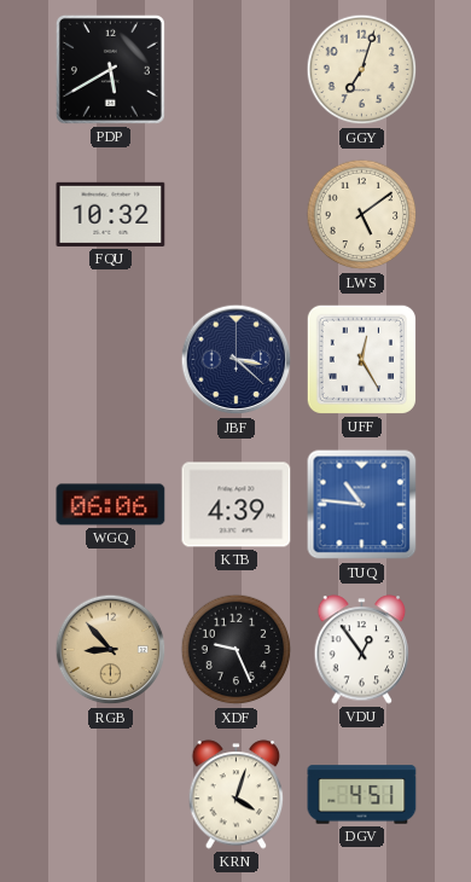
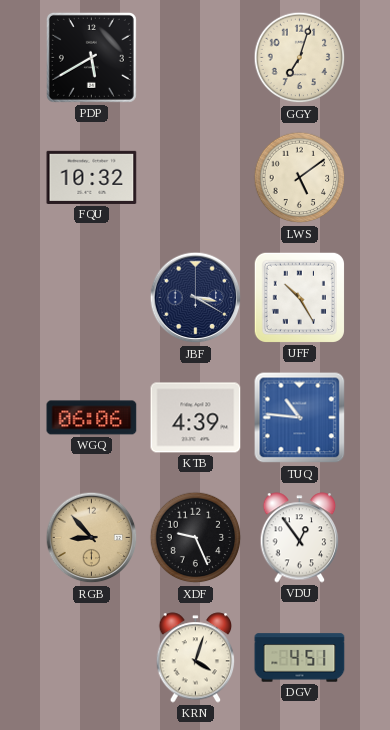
JBF: 3:22 -> 3:20 (196, 298)
UFF: 12:25 -> 10:25 (299, 297)
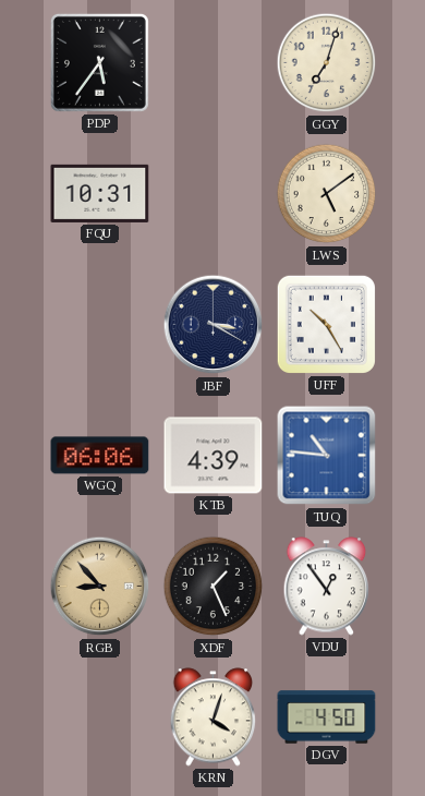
PDP: 5:40 -> 5:36 (99, 62)
FQU: 10:32 -> 10:31 (100, 193)
XDF: 9:26 -> 1:26 (214, 587)
DGV: 4:51 -> 4:50 (327, 717)
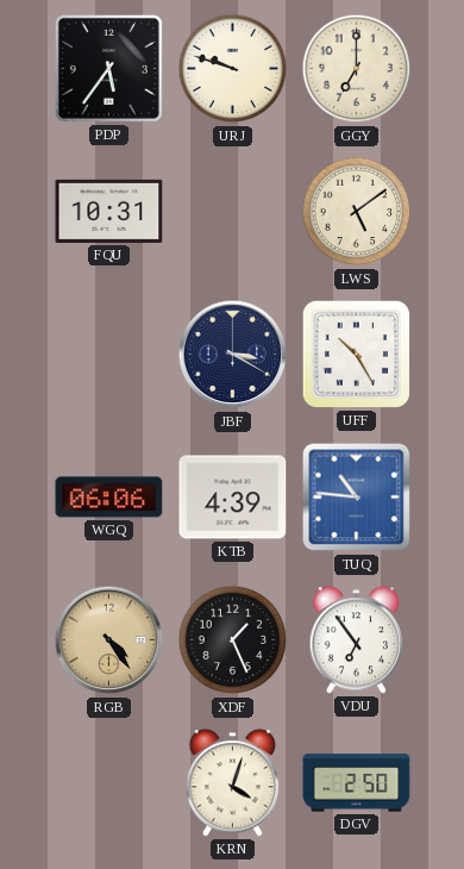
URJ: none -> 9:48 (233, 69)
GGY: 7:03 -> 7:00 (357, 69)
RGB: 8:53 -> 4:24 (109, 640)
VDU: 12:54 -> 6:54 (357, 640)
DGV: 4:50 -> 2:50 (357, 783)
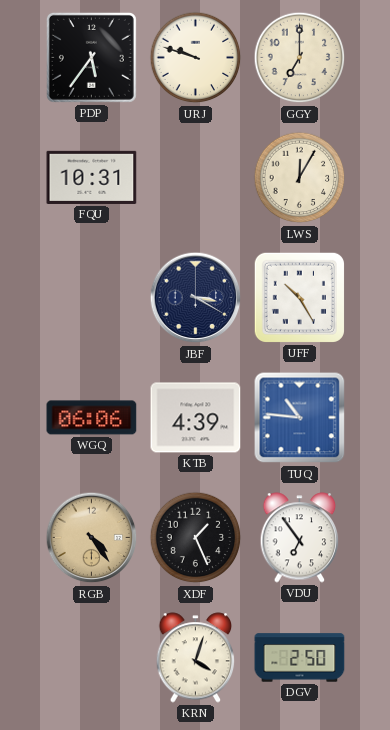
LWS: 5:09 -> 12:05 (300, 178)
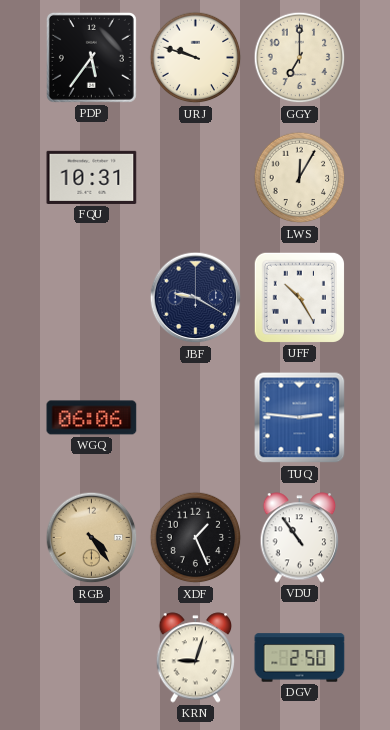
JBF: 3:20 -> 9:20 (196, 298)
KTB: 4:39 -> none (196, 418)
TUQ: 10:46 -> 2:46 (300, 418)
VDU: 6:54 -> 10:54 (300, 538)
KRN: 4:03 -> 9:03 (196, 658)
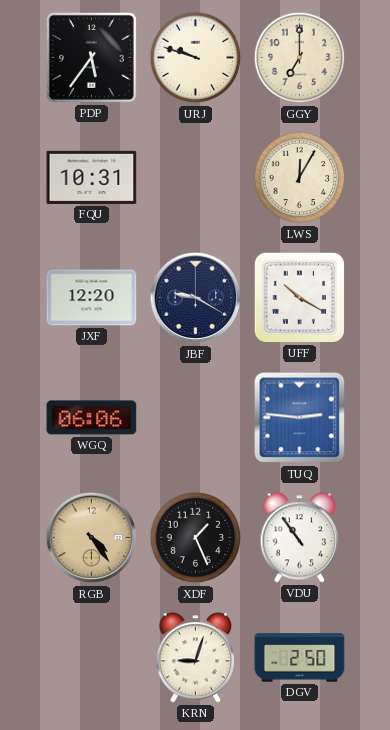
JXF: none -> 12:20 (92, 298)
UFF: 10:25 -> 10:20 (299, 297)
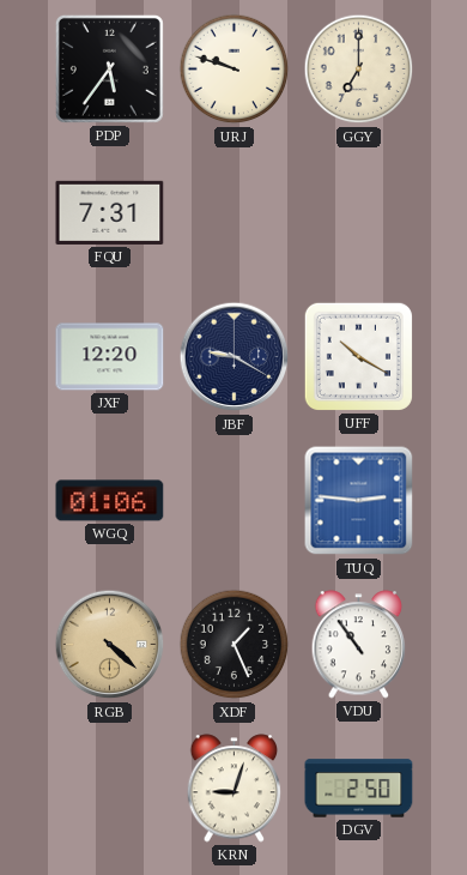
FQU: 10:31 -> 7:31 (110, 212)
LWS: 12:05 -> none (300, 178)
WGQ: 06:06 -> 01:06 (110, 501)
RGB: 4:24 -> 4:22 (110, 645)
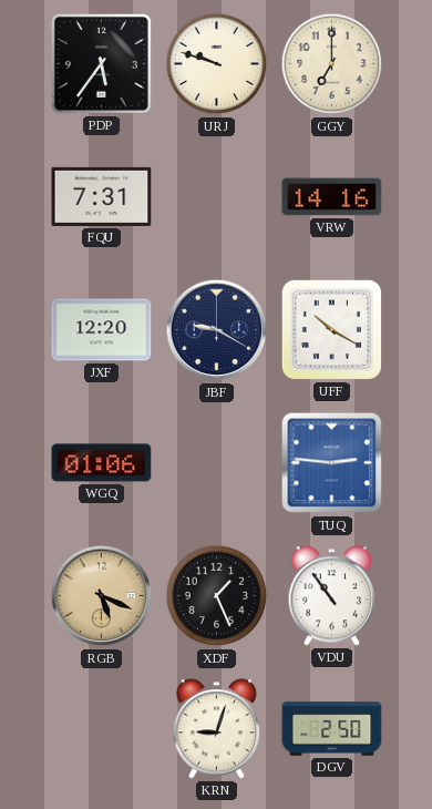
VRW: none -> 14:16 (332, 197)
RGB: 4:22 -> 5:19 (102, 596)
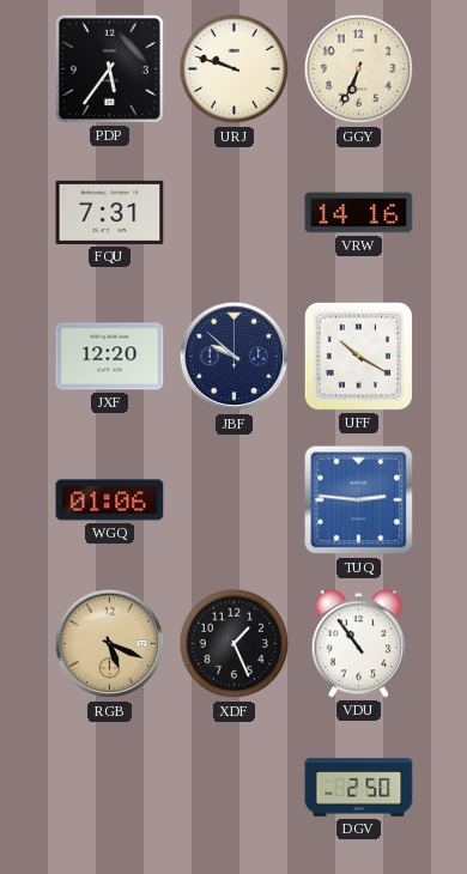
GGY: 7:00 -> 6:34 (359, 69)
JBF: 9:20 -> 9:52 (235, 357)
KRN: 9:03 -> none (217, 729)
